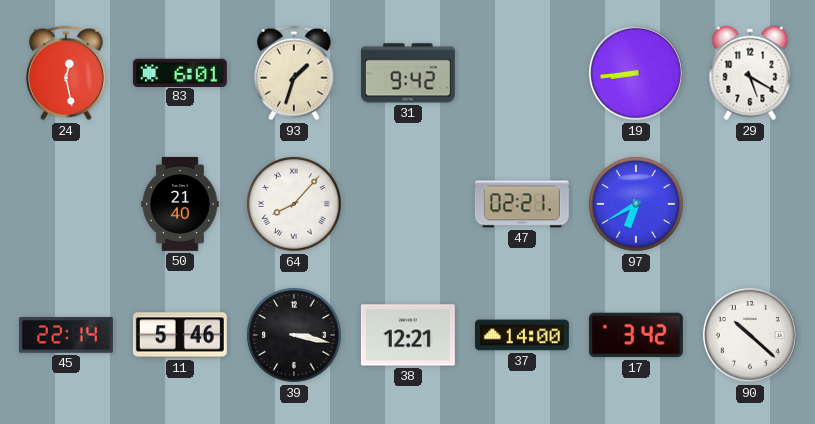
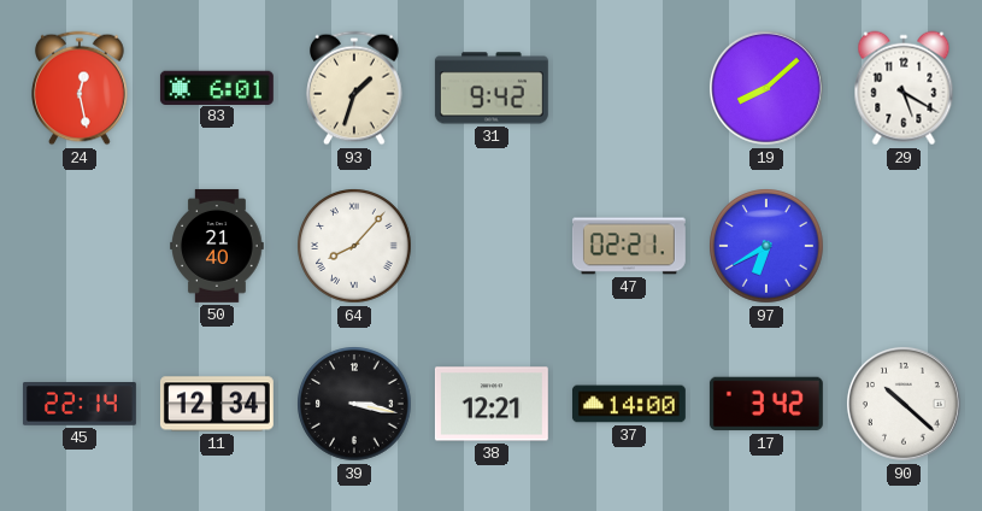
19: 8:44 -> 8:08 (766, 88)
11: 5:46 -> 12:34 (217, 404)
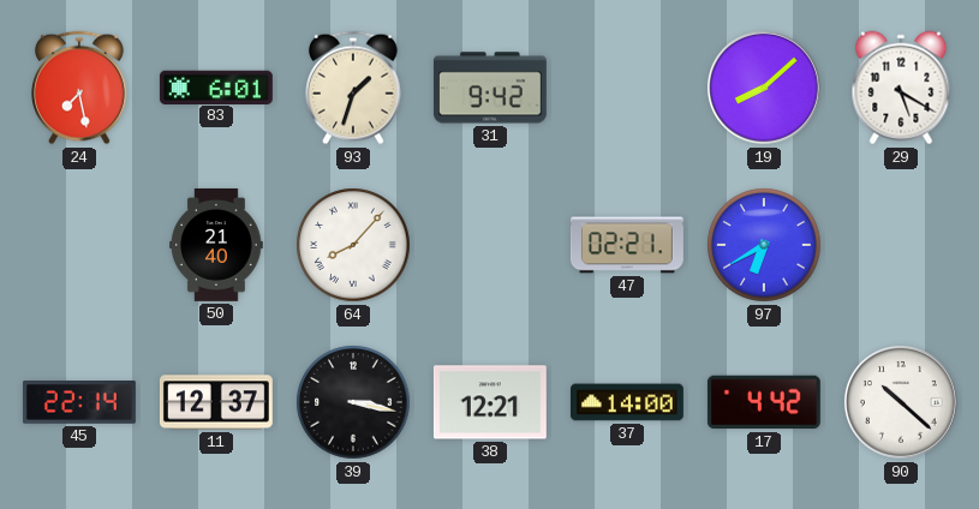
24: 12:28 -> 7:28 (79, 88)
11: 12:34 -> 12:37 (216, 402)
17: 3:42 -> 4:42 (764, 402)
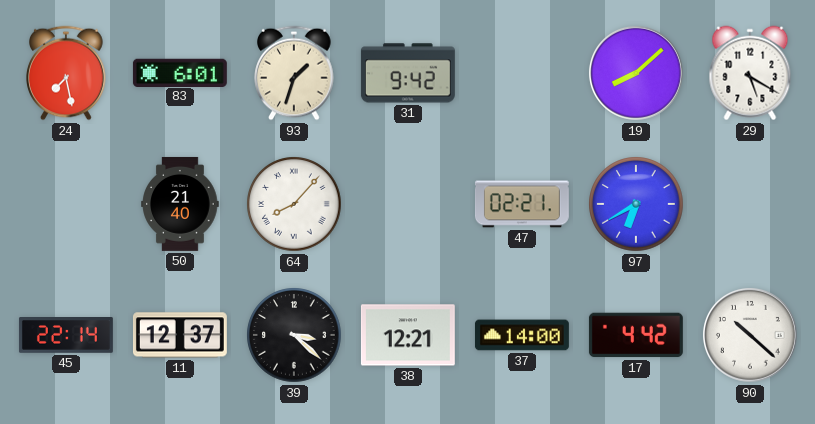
39: 3:17 -> 3:22 (294, 335)
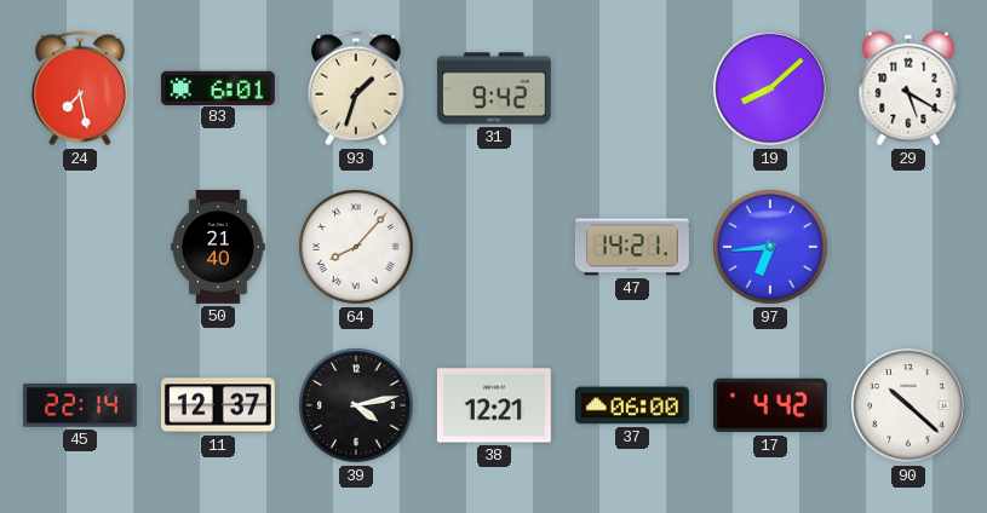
47: 02:21 -> 14:21 (632, 247)
97: 6:40 -> 6:44 (770, 247)
39: 3:22 -> 4:13 (356, 405)
37: 14:00 -> 06:00 (632, 405)
